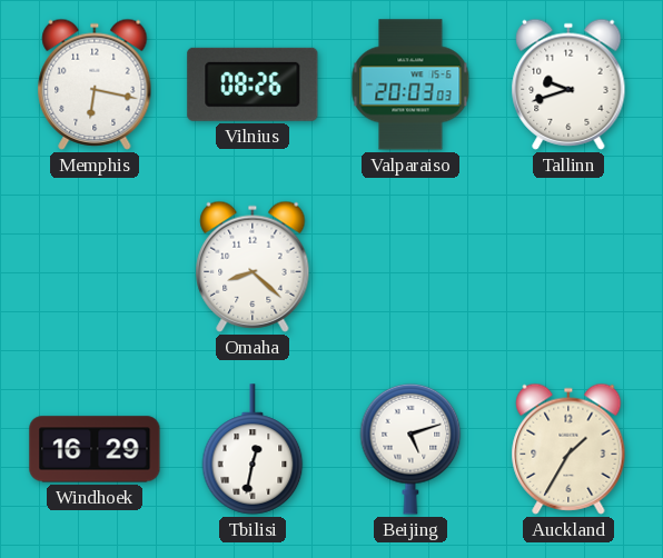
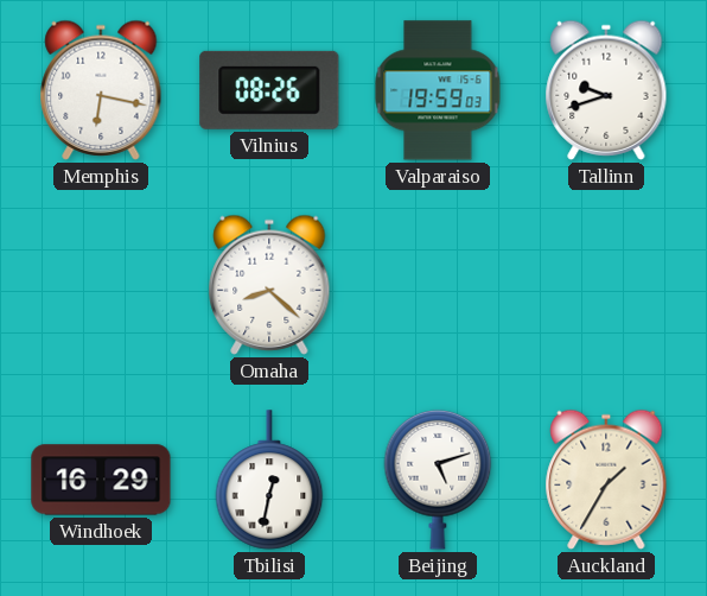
Valparaiso: 20:03 -> 19:59 (438, 90)
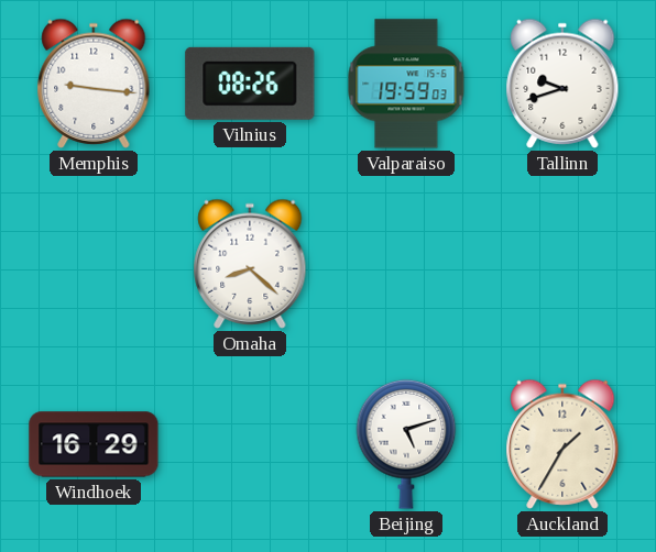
Memphis: 6:17 -> 9:16 (94, 84)
Tbilisi: 12:32 -> none (269, 480)
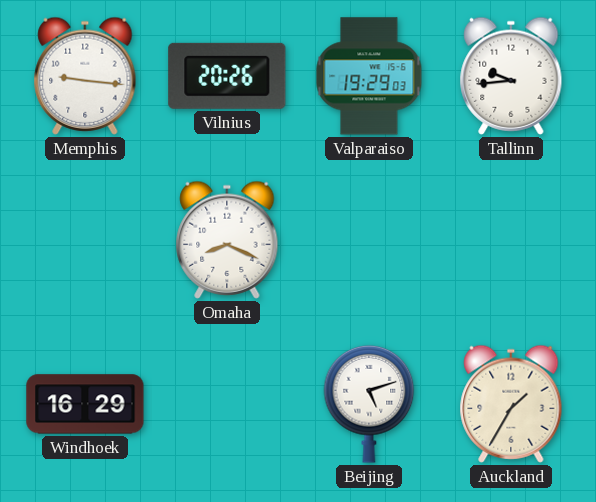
Vilnius: 08:26 -> 20:26 (227, 76)
Valparaiso: 19:59 -> 19:29 (369, 76)
Tallinn: 9:42 -> 9:44 (511, 76)
Omaha: 8:22 -> 8:19 (227, 240)
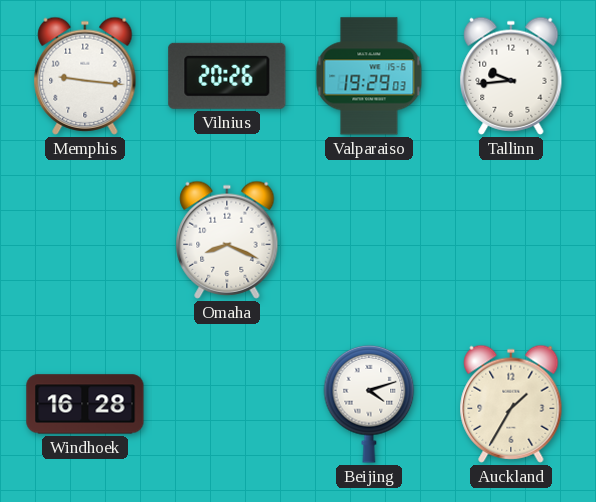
Windhoek: 16:29 -> 16:28 (85, 404)
Beijing: 5:12 -> 4:12 (369, 404)
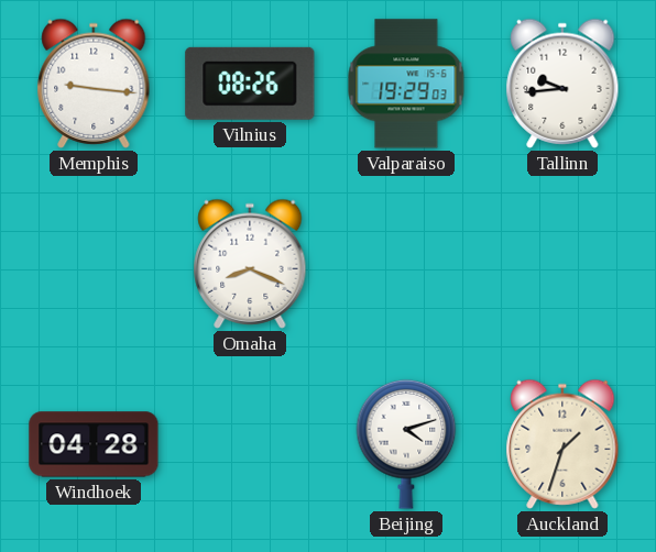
Vilnius: 20:26 -> 08:26 (250, 84)
Windhoek: 16:28 -> 04:28 (94, 444)
Auckland: 1:35 -> 1:33 (562, 444)
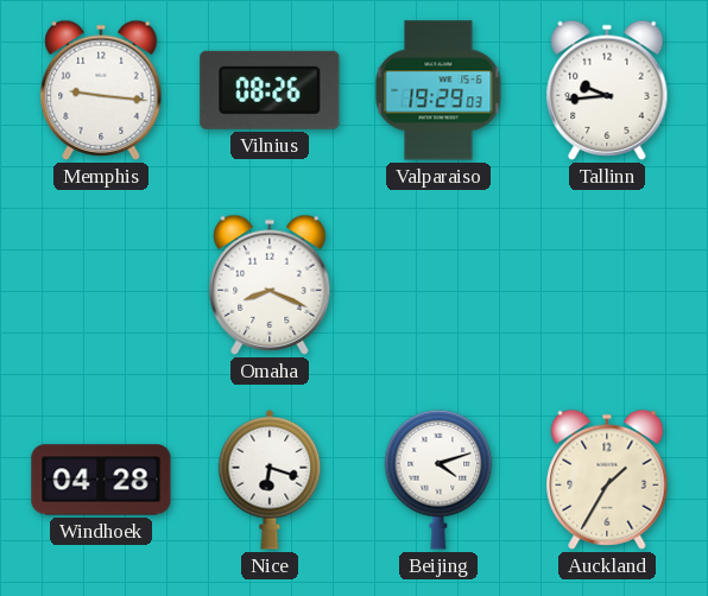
Nice: none -> 6:18 (270, 480)
Auckland: 1:33 -> 1:35 (607, 480)
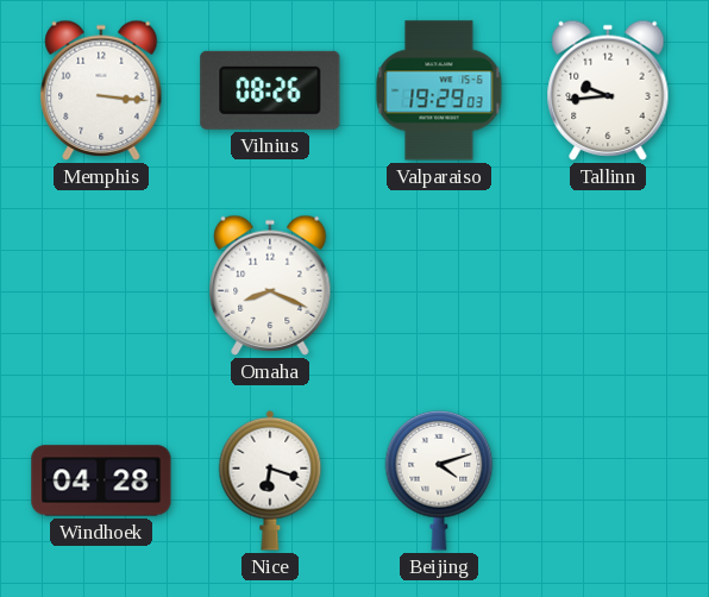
Memphis: 9:16 -> 3:16 (101, 90)
Auckland: 1:35 -> none (607, 480)
